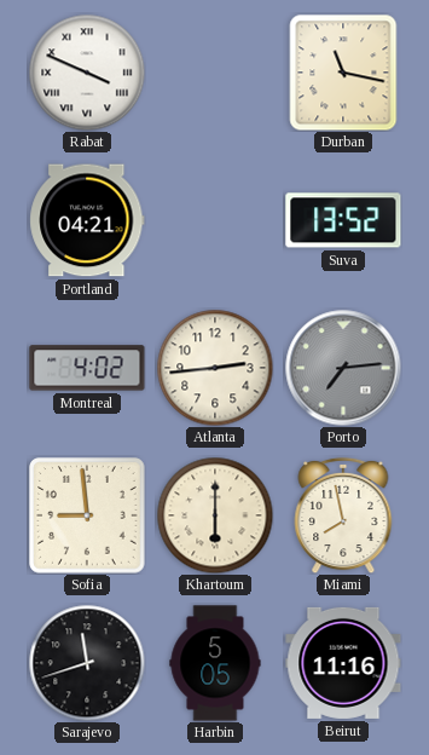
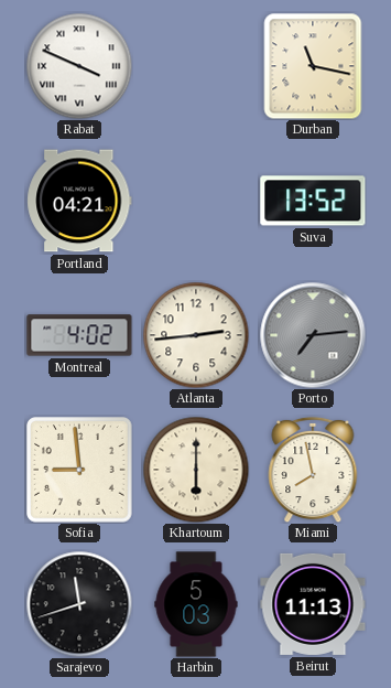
Harbin: 5:05 -> 5:03 (196, 604)
Beirut: 11:16 -> 11:13 (313, 604)
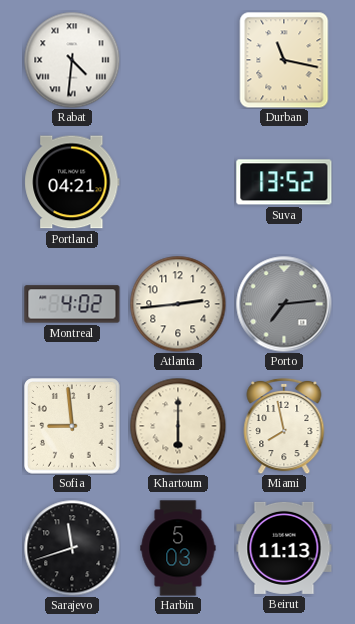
Rabat: 3:49 -> 4:31 (72, 60)
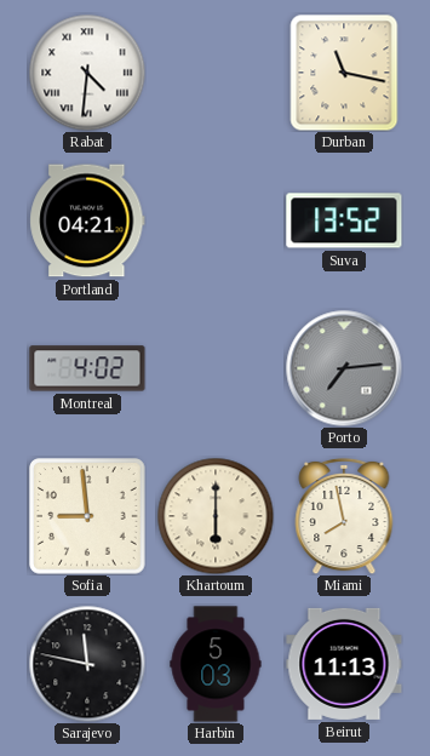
Atlanta: 2:44 -> none (178, 304)
Sarajevo: 11:42 -> 11:47 (87, 664)
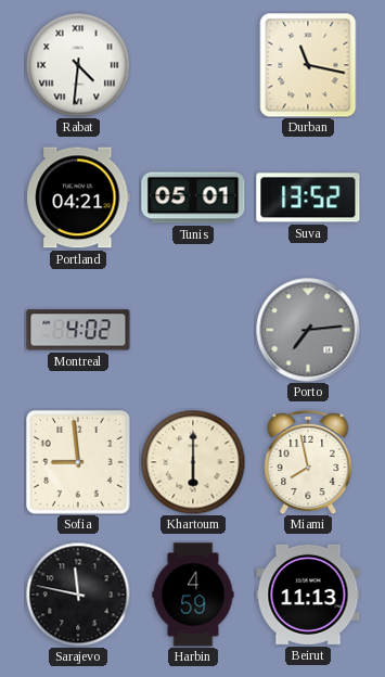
Tunis: none -> 05:01 (193, 197)
Harbin: 5:03 -> 4:59 (193, 595)
